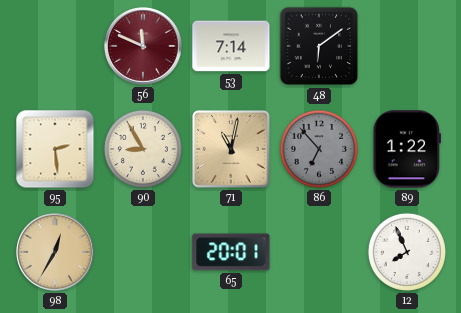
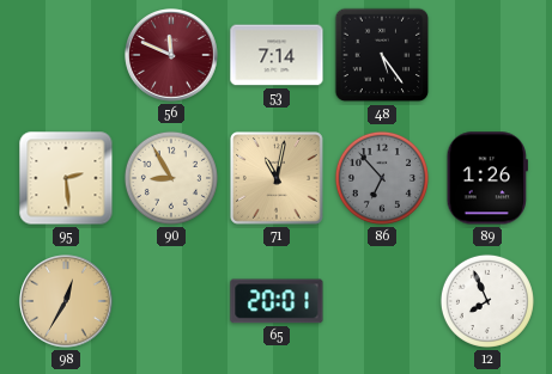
48: 6:09 -> 5:24 (382, 55)
89: 1:22 -> 1:26 (487, 178)
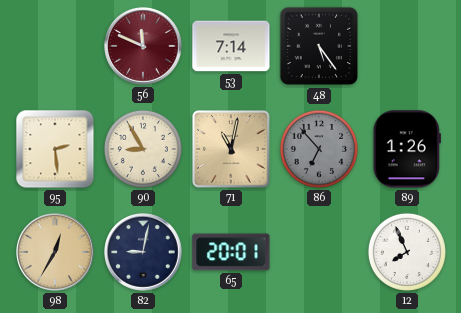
82: none -> 9:02 (143, 252)
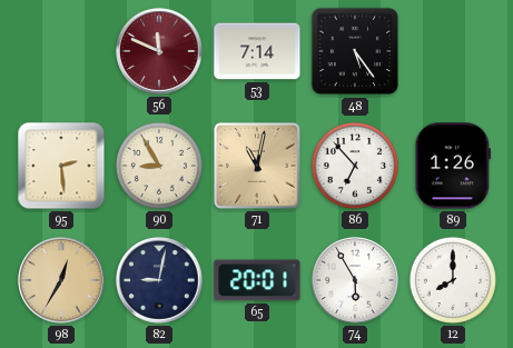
86 dial: grey -> white (355, 166)
74: none -> 5:55 (355, 280)
12: 7:56 -> 8:00 (453, 280)
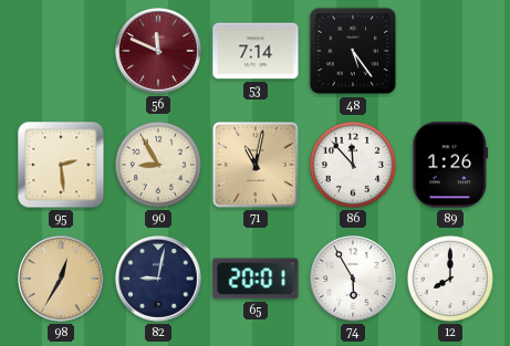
86: 6:53 -> 11:53 (353, 165)
